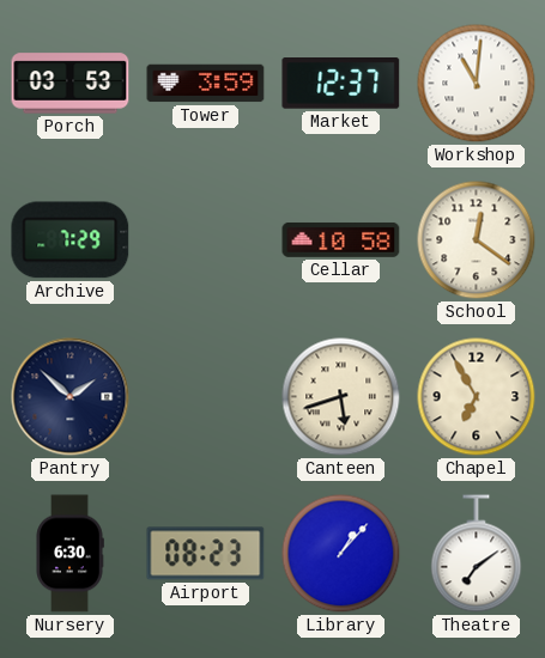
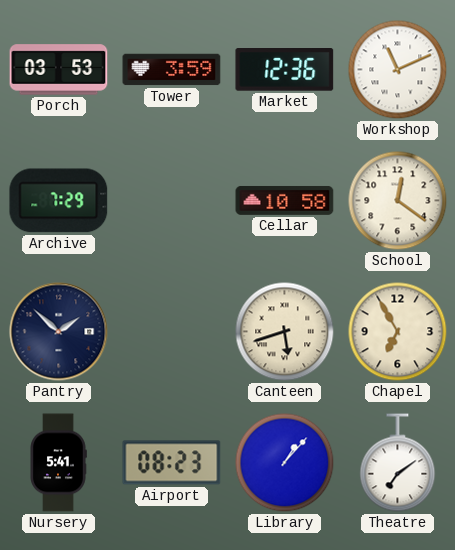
Market: 12:37 -> 12:36 (285, 70)
Workshop: 11:01 -> 11:11 (398, 70)
Nursery: 6:30 -> 5:41 (58, 463)
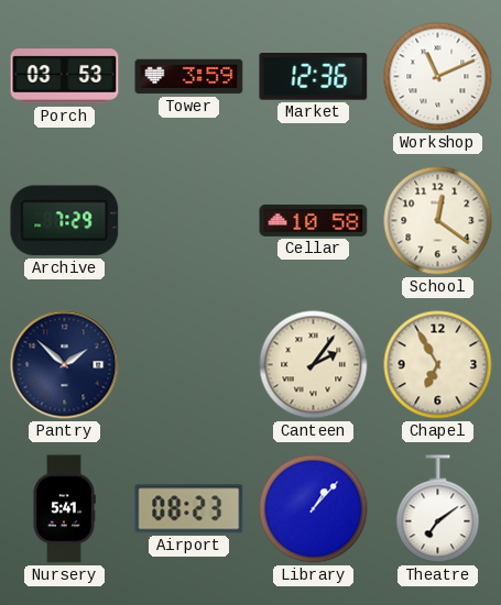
Canteen: 5:42 -> 2:06 (314, 365)
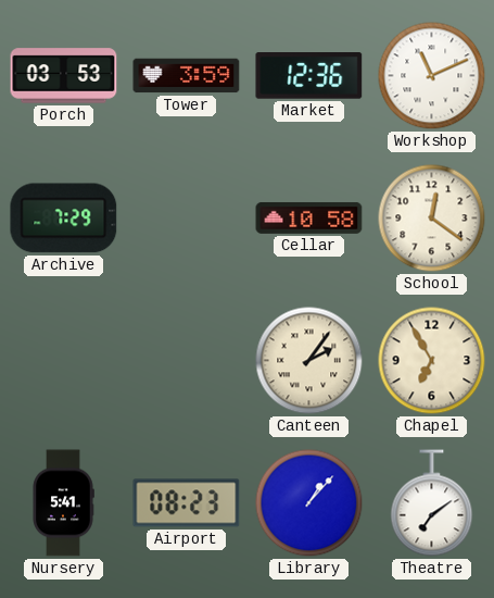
Pantry: 1:52 -> none (65, 365)
